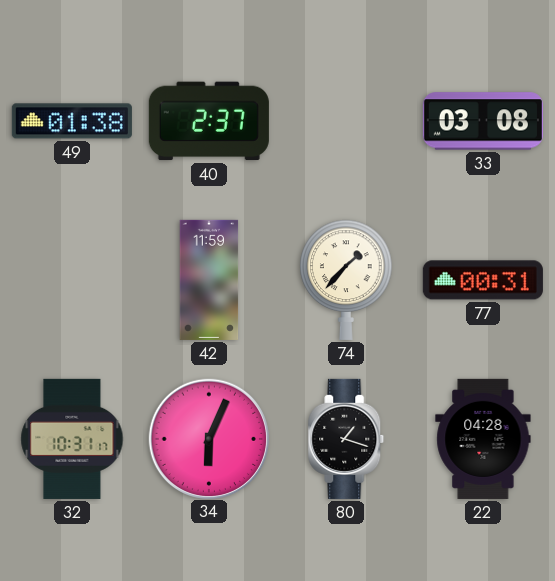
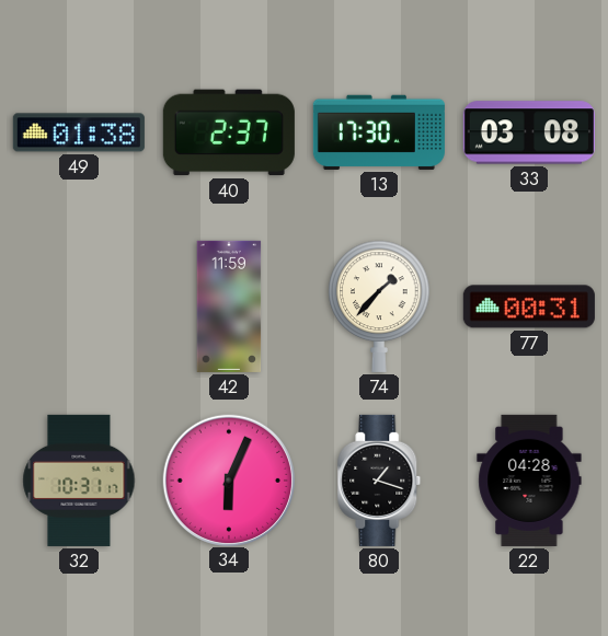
13: none -> 17:30 (379, 132)
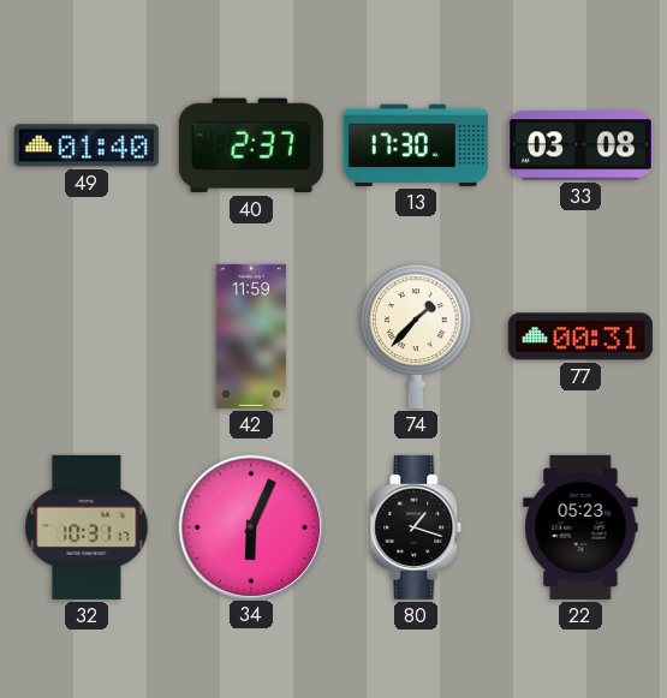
49: 01:38 -> 01:40 (87, 145)
22: 04:28 -> 05:23 (580, 527)
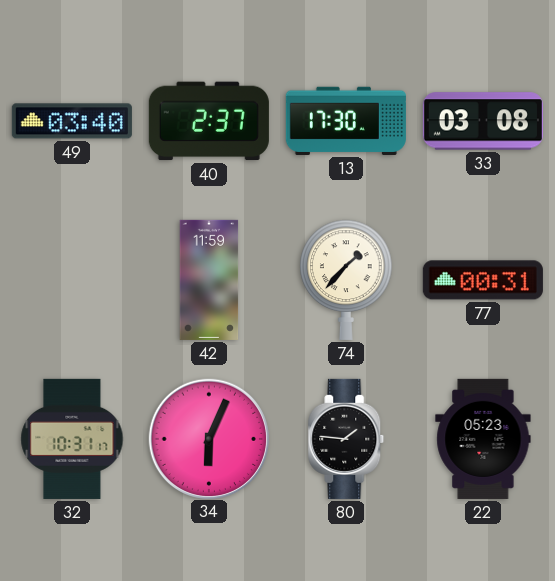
49: 01:40 -> 03:40 (72, 121)
80: 1:18 -> 1:46 (346, 439)
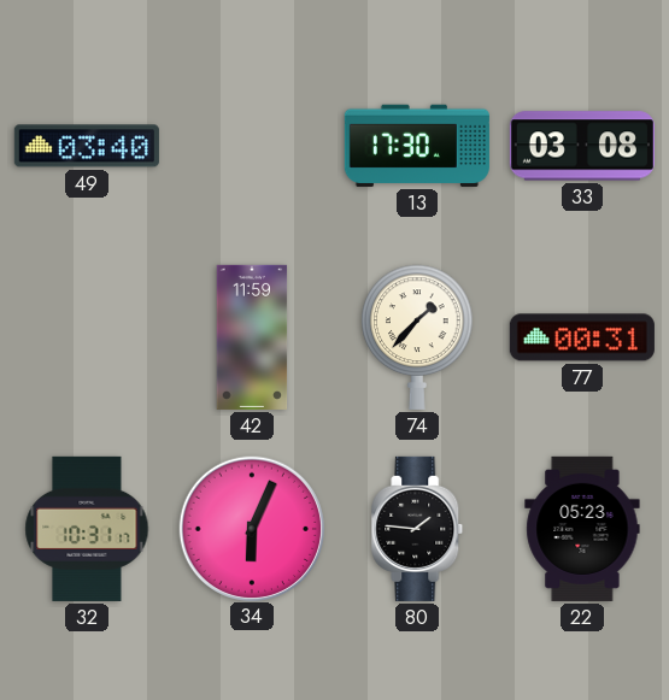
40: 2:37 -> none (209, 121)
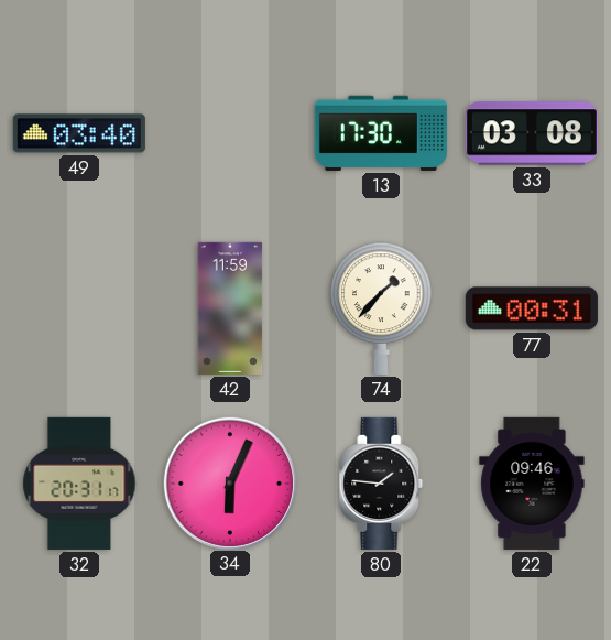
32: 10:31 -> 20:31 (79, 484)
22: 05:23 -> 09:46 (532, 484)
